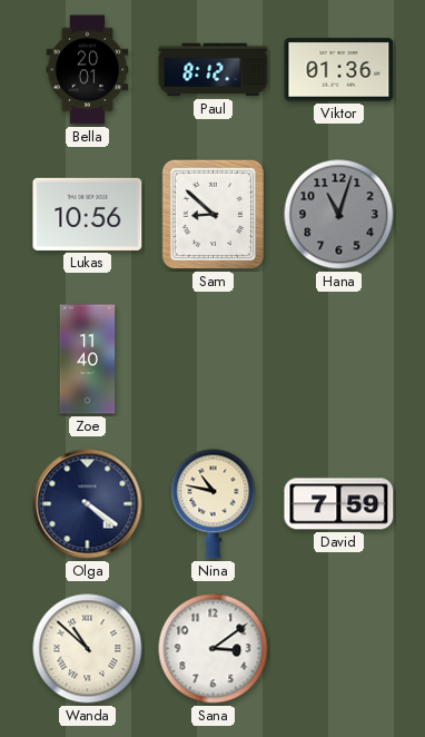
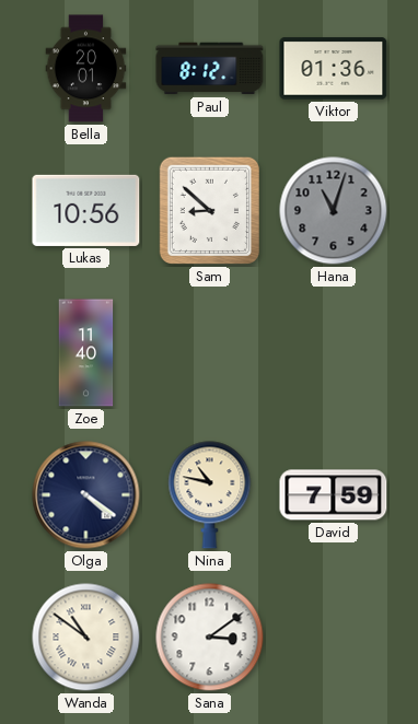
Wanda: 10:52 -> 10:51 (86, 638)
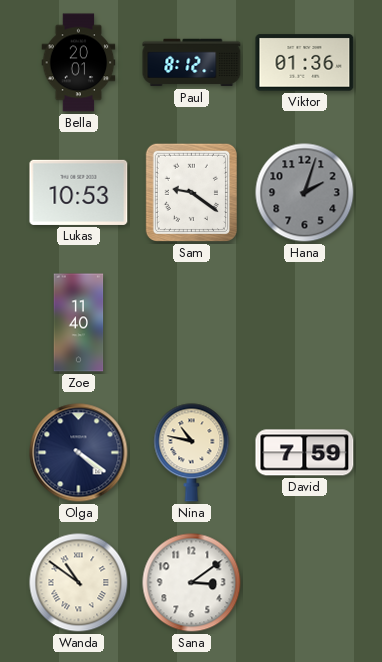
Lukas: 10:56 -> 10:53 (79, 192)
Sam: 8:52 -> 9:21 (191, 192)
Hana: 11:03 -> 2:03 (305, 193)
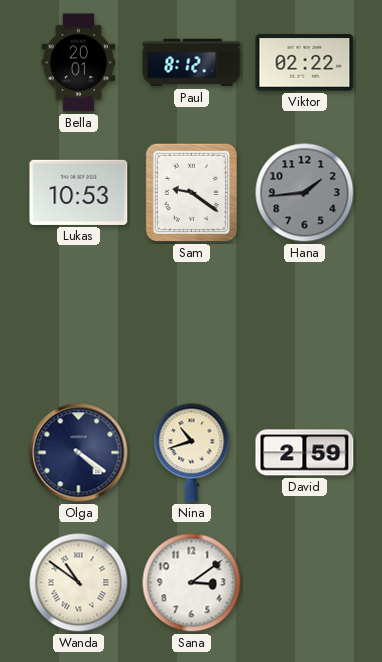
Viktor: 01:36 -> 02:22 (305, 63)
Hana: 2:03 -> 1:44 (305, 193)
Zoe: 11:40 -> none (79, 323)
Nina: 10:47 -> 10:42 (192, 453)
David: 7:59 -> 2:59 (305, 453)
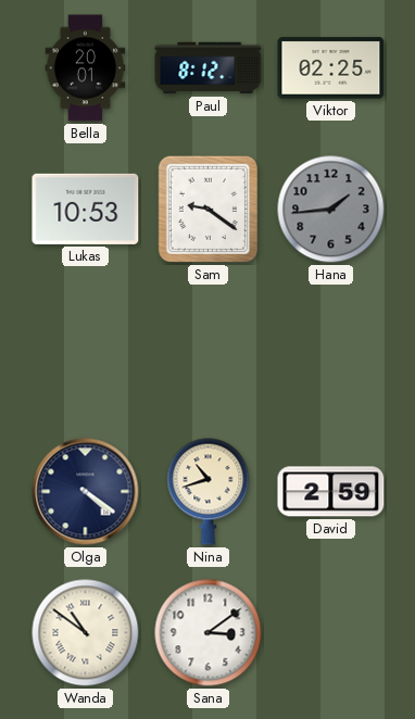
Viktor: 02:22 -> 02:25 (331, 68)
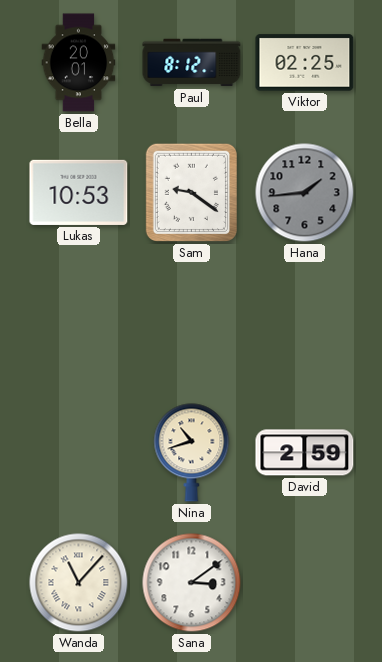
Olga: 4:21 -> none (86, 492)
Wanda: 10:51 -> 11:07 (79, 583)
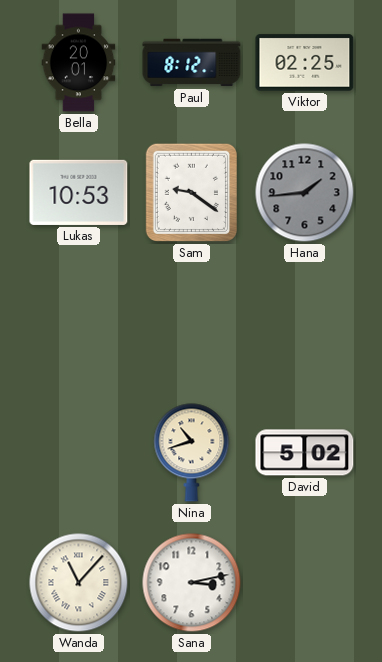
David: 2:59 -> 5:02 (305, 453)
Sana: 3:09 -> 3:13 (192, 583)
